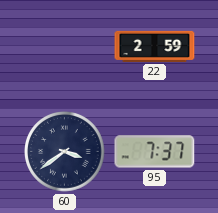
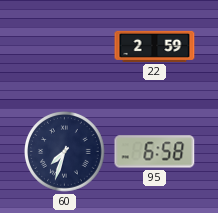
60: 3:39 -> 7:33 (65, 152)
95: 7:37 -> 6:58 (155, 152)
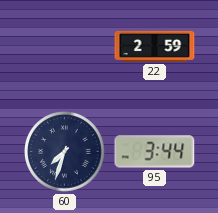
95: 6:58 -> 3:44 (155, 152)
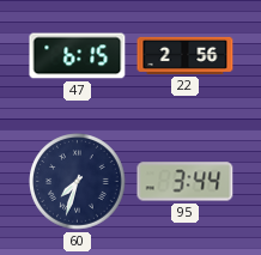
47: none -> 6:15 (78, 56)
22: 2:59 -> 2:56 (186, 55)
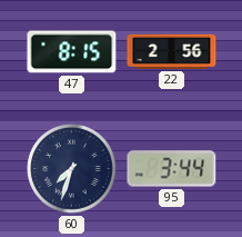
47: 6:15 -> 8:15 (72, 52)
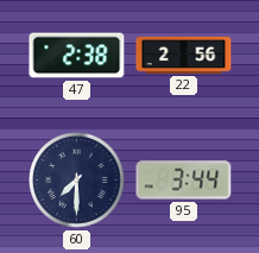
47: 8:15 -> 2:38 (77, 56)
60: 7:33 -> 7:30 (77, 181)
